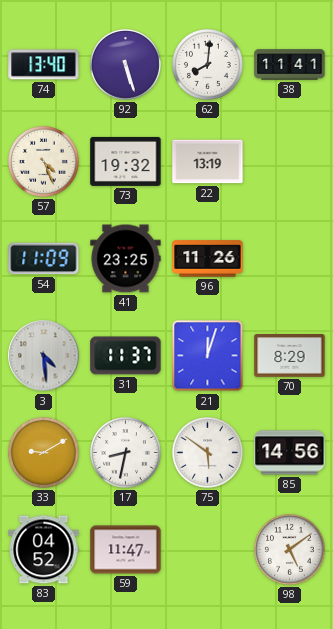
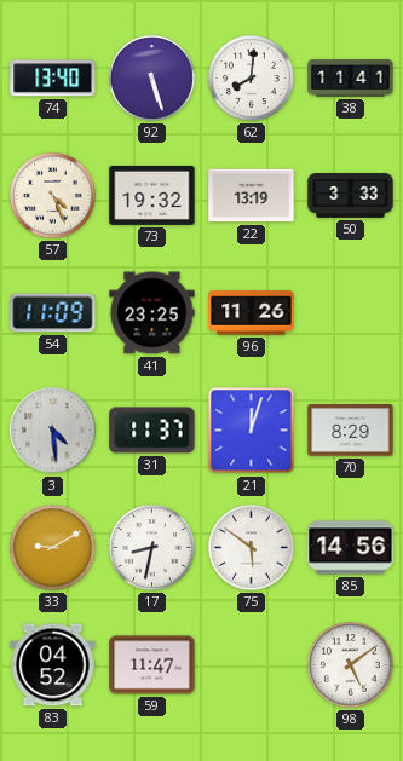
50: none -> 3:33 (351, 196)
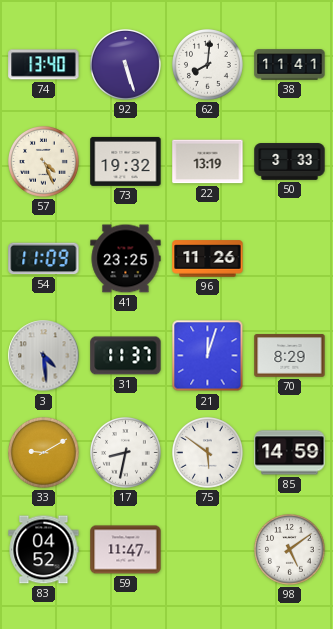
85: 14:56 -> 14:59 (290, 453)
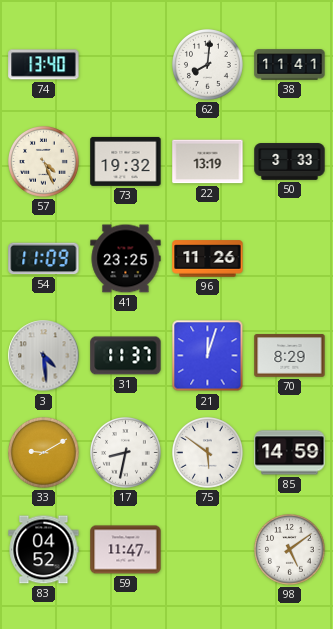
92: 5:27 -> none (126, 65)
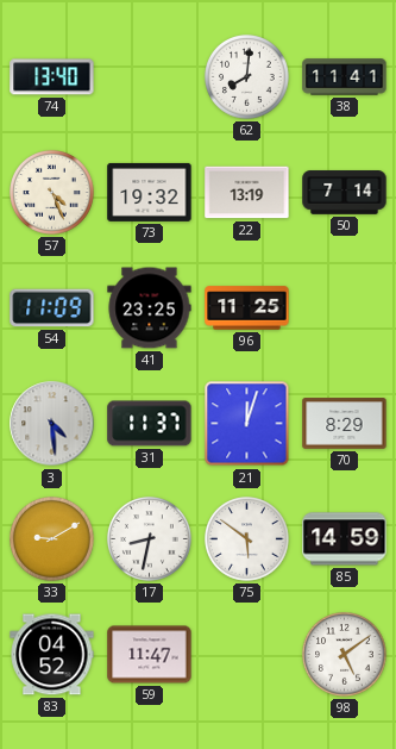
50: 3:33 -> 7:14 (345, 193)
96: 11:26 -> 11:25 (247, 308)
